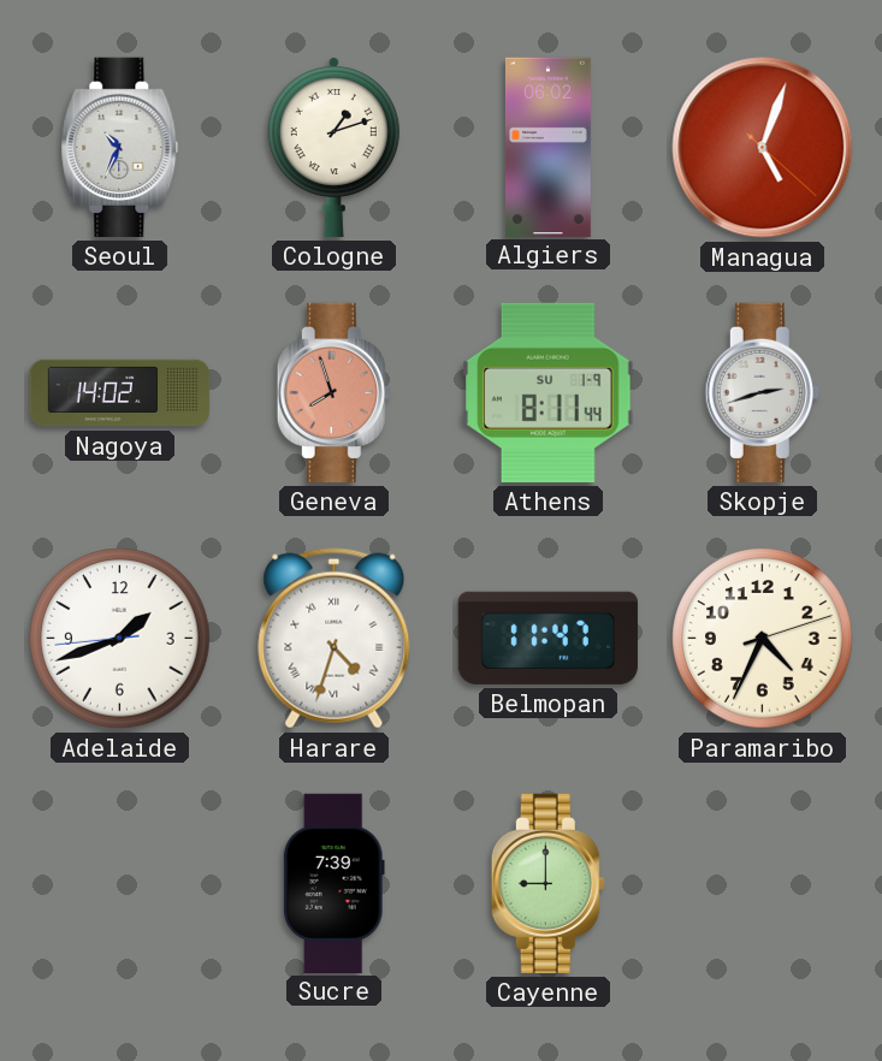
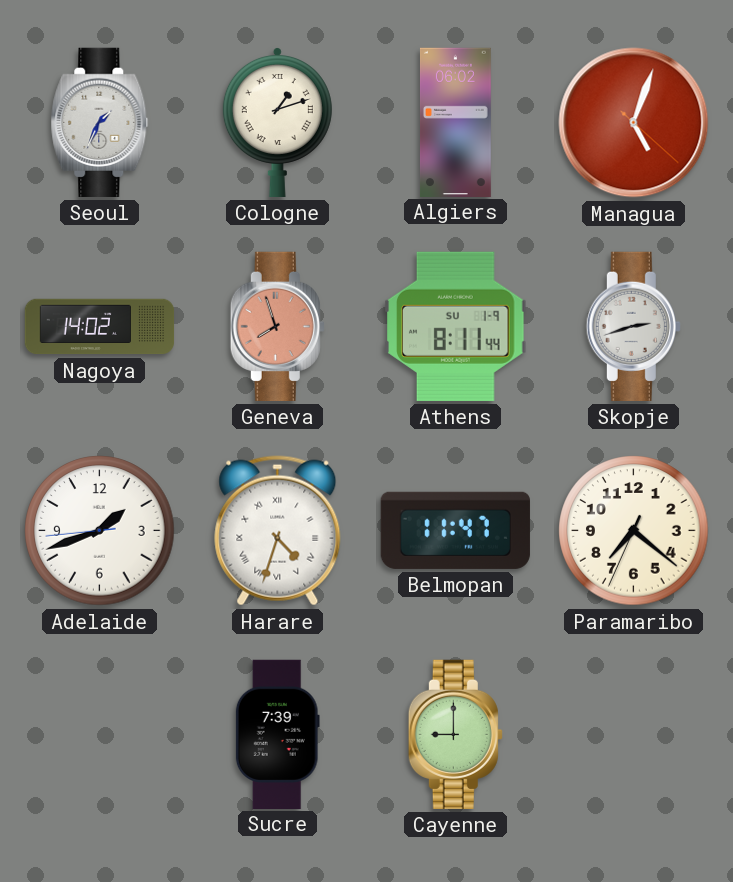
Seoul: 10:34 -> 1:34 (100, 122)
Paramaribo: 4:34 -> 7:21 (634, 531)
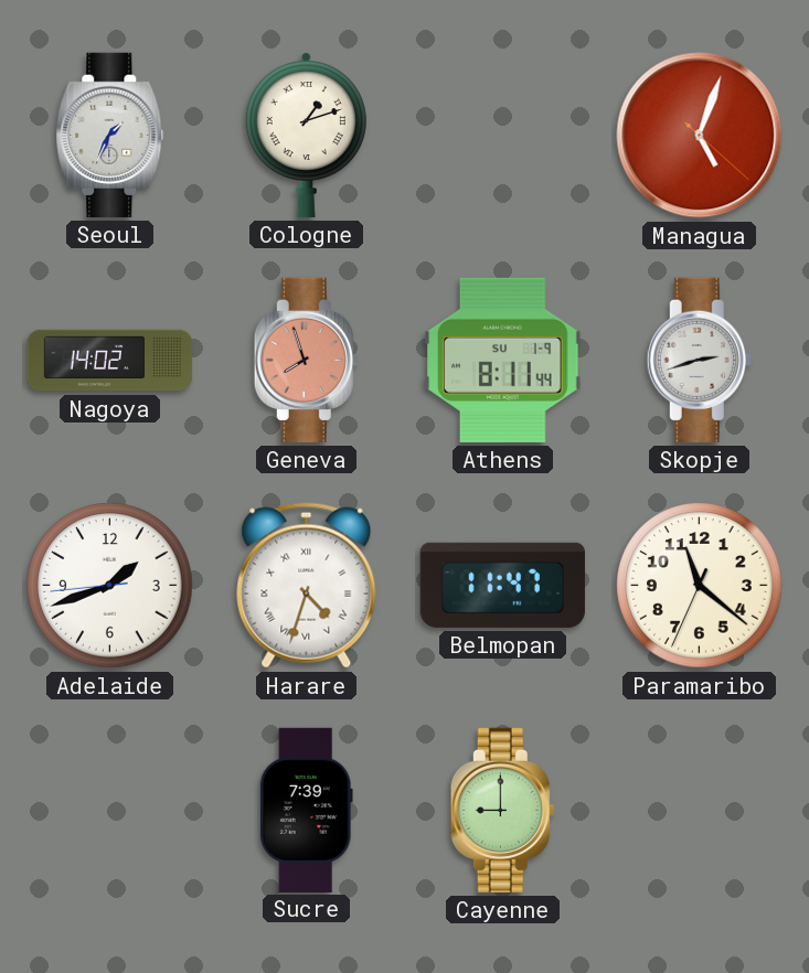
Algiers: 06:02 -> none (455, 122)
Paramaribo: 7:21 -> 11:21 (700, 586)
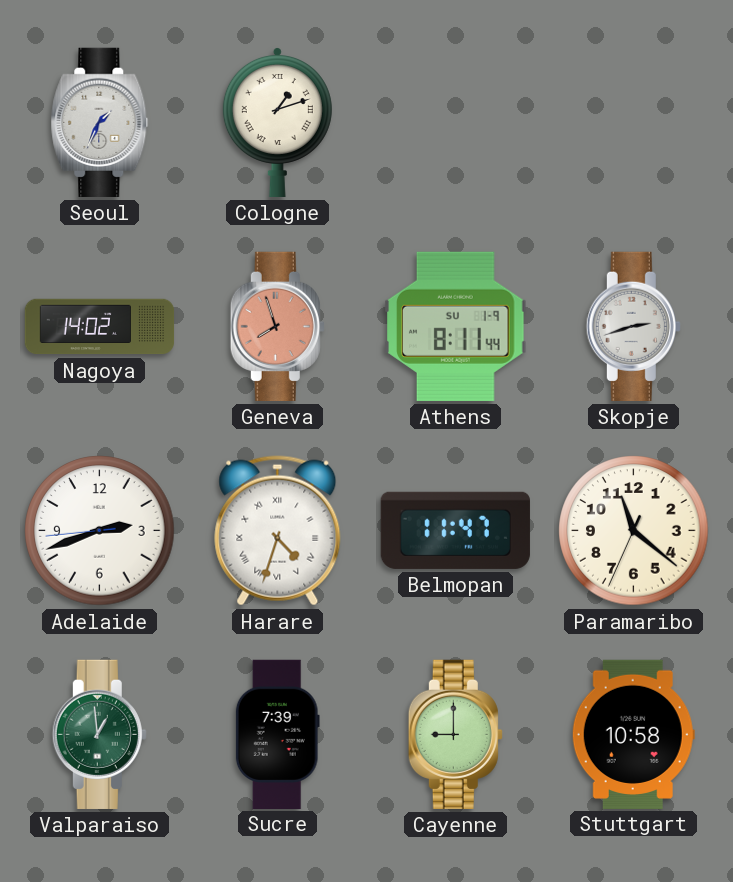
Managua: 5:03 -> none (700, 136)
Adelaide: 1:41 -> 2:41 (100, 531)
Valparaiso: none -> 12:59 (99, 734)
Stuttgart: none -> 10:58 (633, 734)
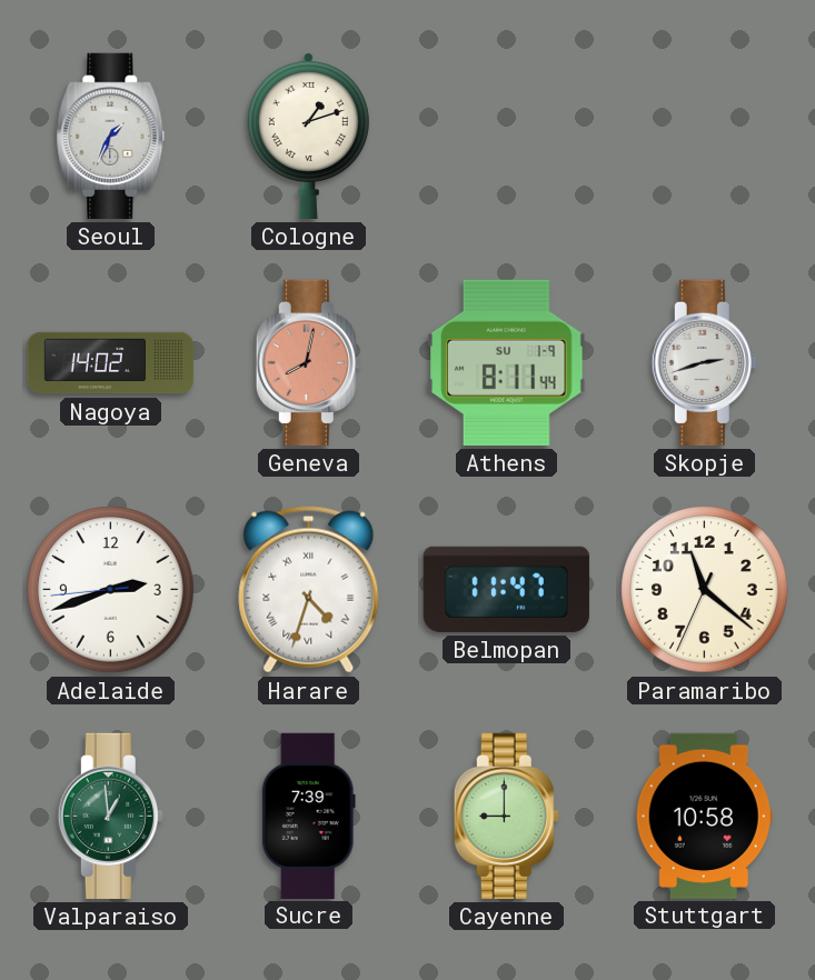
Geneva: 7:57 -> 8:02 (308, 362)
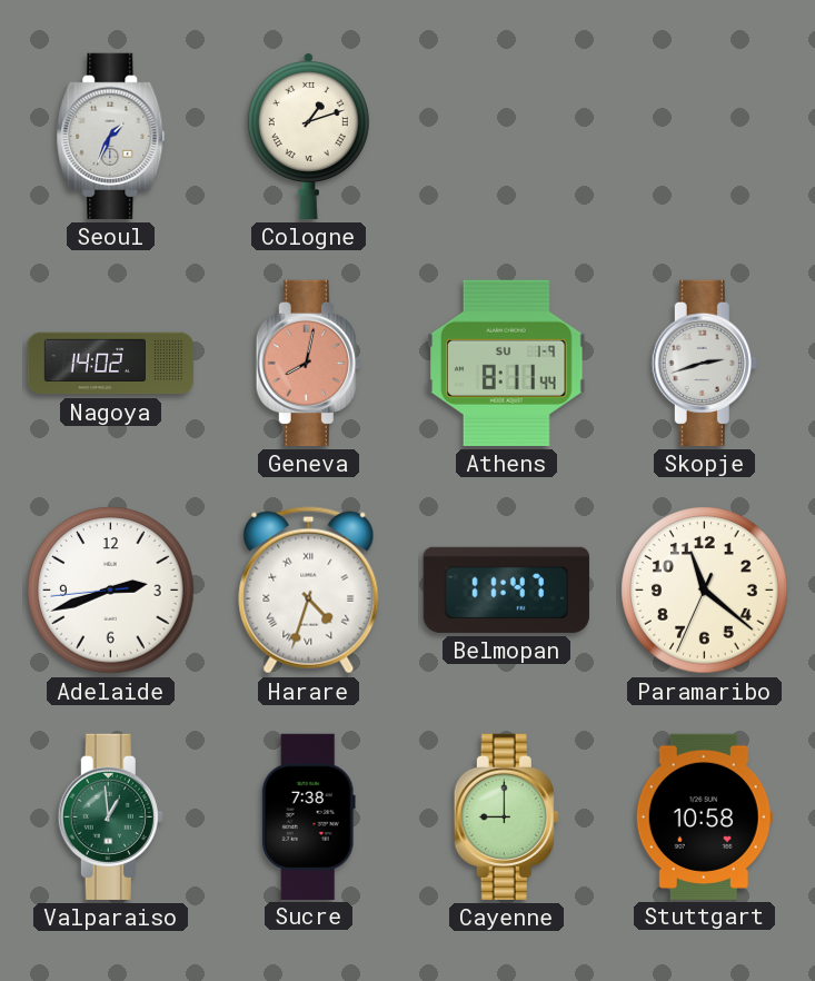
Sucre: 7:39 -> 7:38 (308, 816)
